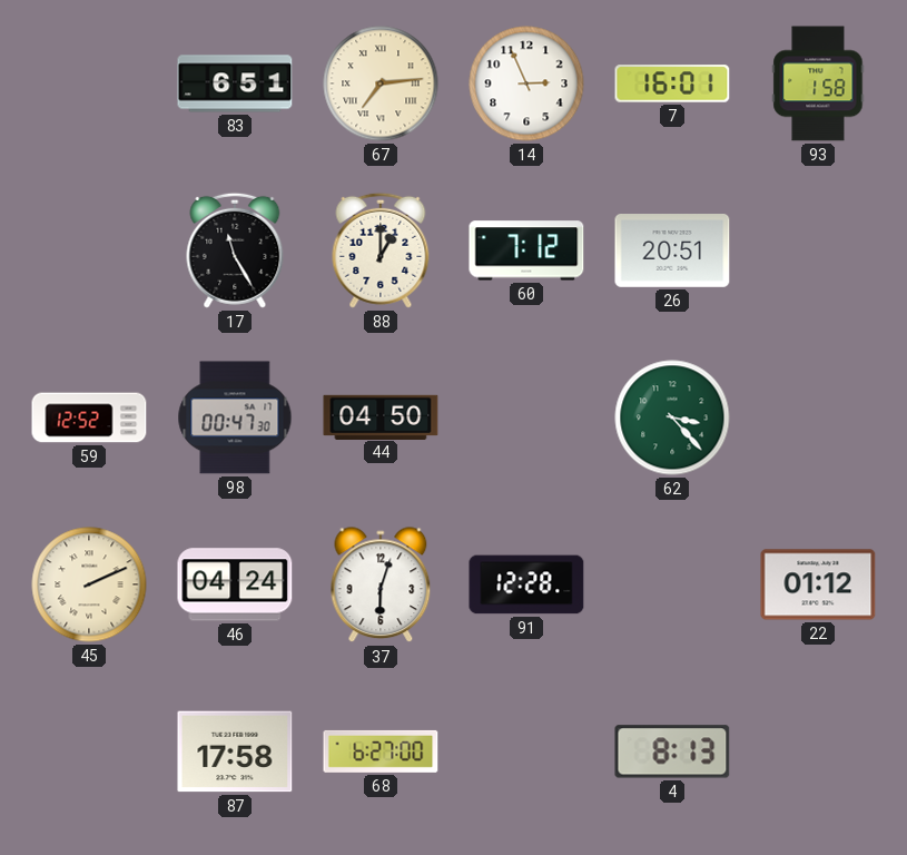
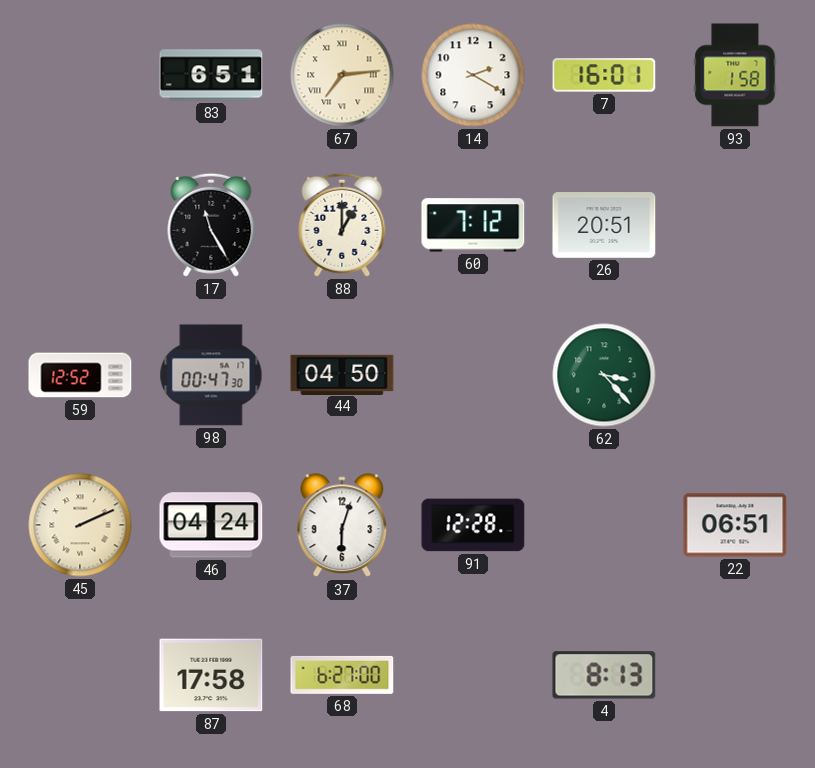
14: 2:56 -> 2:20 (473, 75)
22: 01:12 -> 06:51 (735, 525)
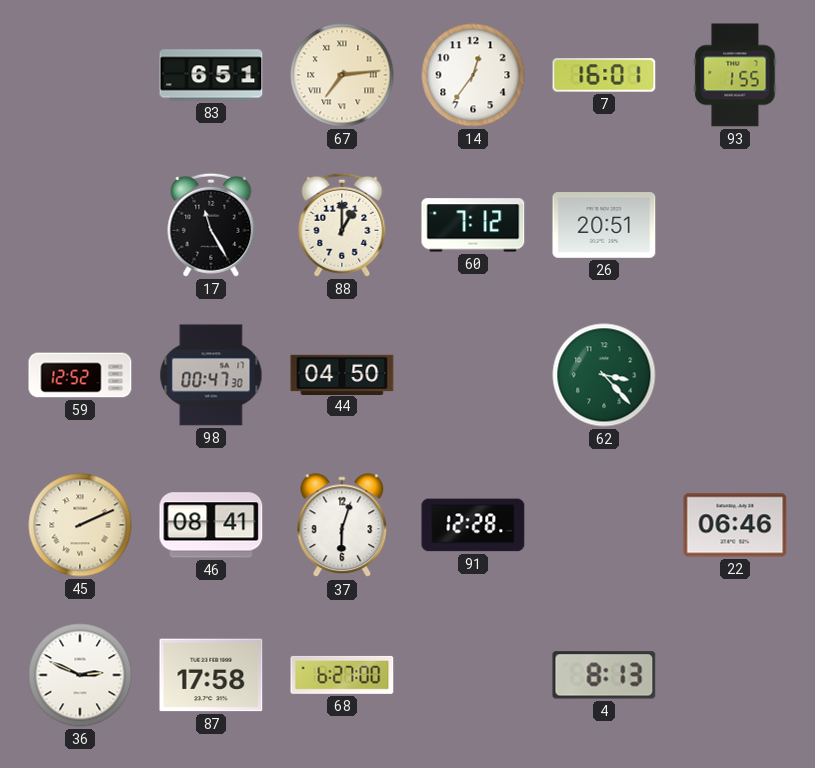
14: 2:20 -> 12:36 (473, 75)
93: 1:58 -> 1:55 (735, 75)
46: 04:24 -> 08:41 (211, 525)
22: 06:51 -> 06:46 (735, 525)
36: none -> 2:49 (80, 675)
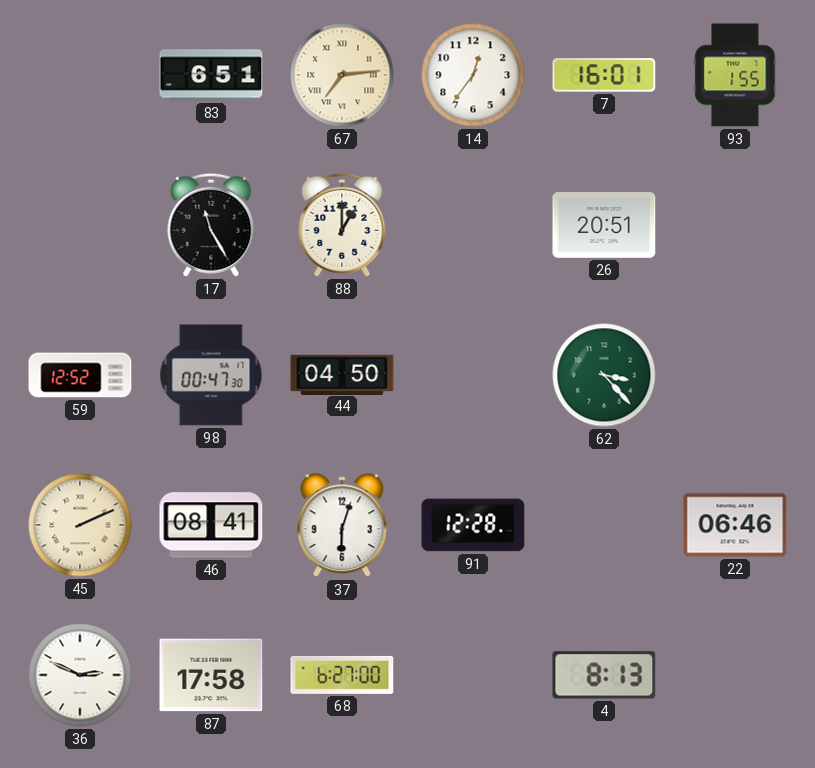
60: 7:12 -> none (473, 225)
